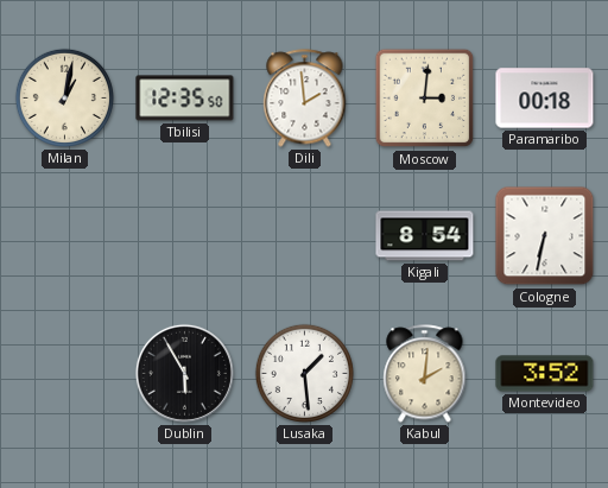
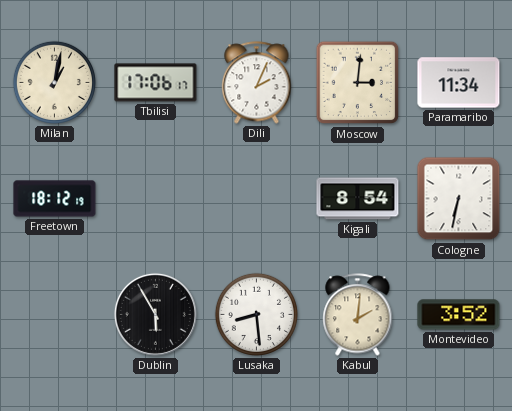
Tbilisi: 12:35 -> 17:06 (156, 83)
Dili: 1:59 -> 2:04 (257, 83)
Paramaribo: 00:18 -> 11:34 (459, 83)
Freetown: none -> 18:12 (55, 199)
Lusaka: 1:29 -> 8:29 (256, 314)
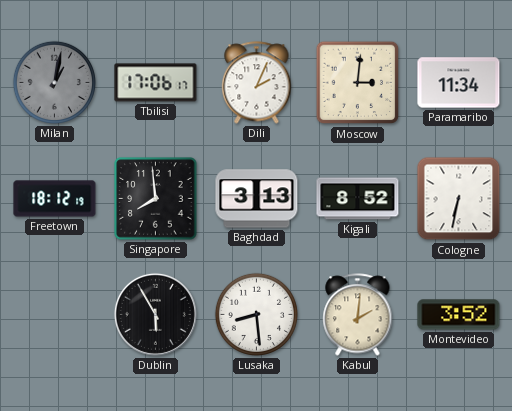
Milan dial: cream -> grey (54, 82)
Singapore: none -> 7:59 (156, 199)
Baghdad: none -> 3:13 (257, 199)
Kigali: 8:54 -> 8:52 (358, 199)
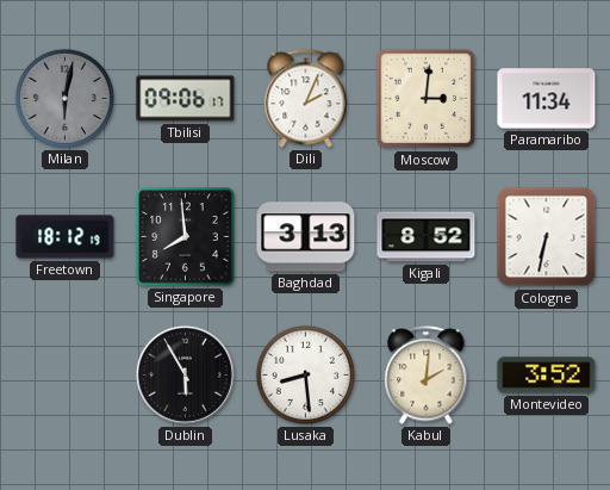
Milan: 1:02 -> 6:02 (64, 98)
Tbilisi: 17:06 -> 09:06 (186, 99)
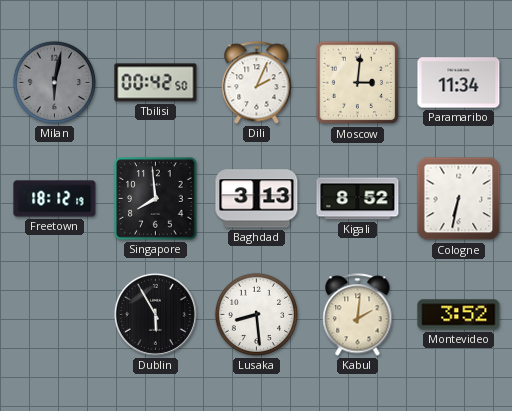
Tbilisi: 09:06 -> 00:42 (156, 83)
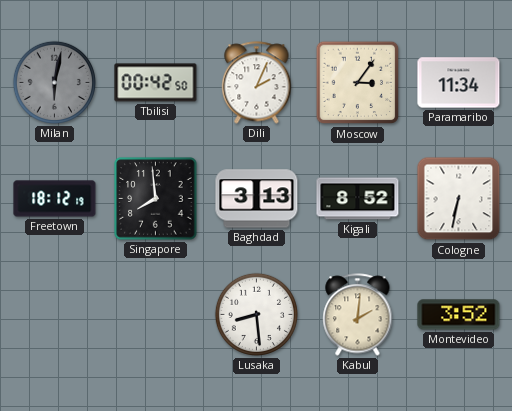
Moscow: 3:01 -> 3:06 (358, 83)
Dublin: 5:55 -> none (155, 314)
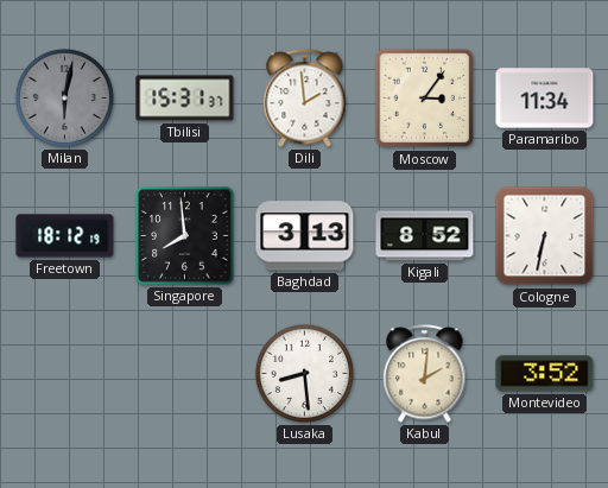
Tbilisi: 00:42 -> 15:31 (185, 99)
Dili: 2:04 -> 1:59 (305, 99)
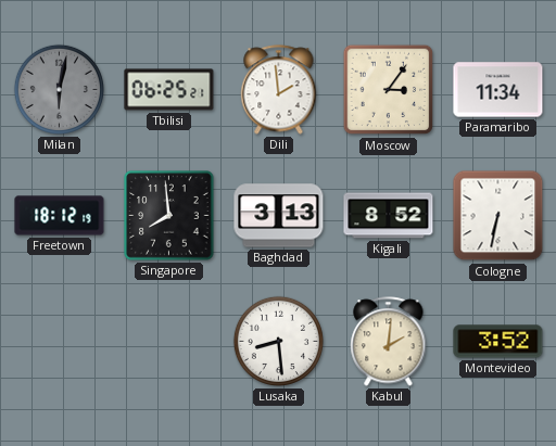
Tbilisi: 15:31 -> 06:25 (169, 90)
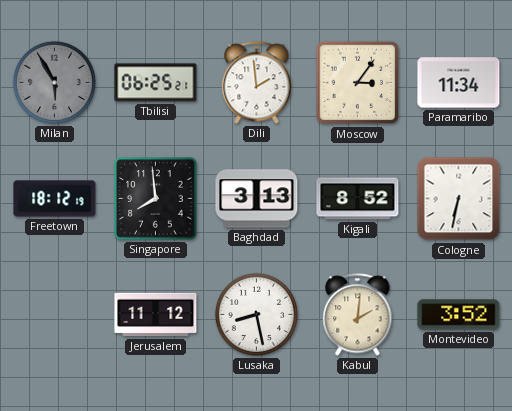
Milan: 6:02 -> 5:55 (54, 82)
Jerusalem: none -> 11:12 (156, 315)
Lusaka: 8:29 -> 8:28 (256, 314)
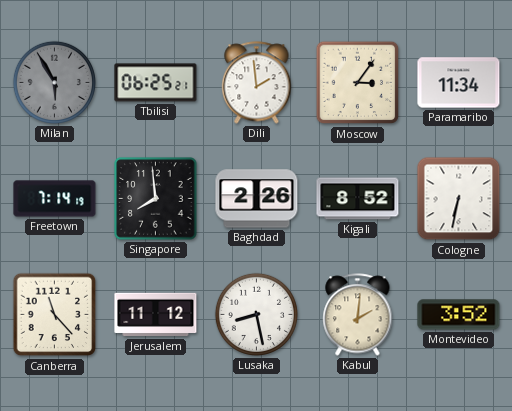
Freetown: 18:12 -> 7:14 (55, 199)
Baghdad: 3:13 -> 2:26 (257, 199)
Canberra: none -> 11:23 (55, 315)
